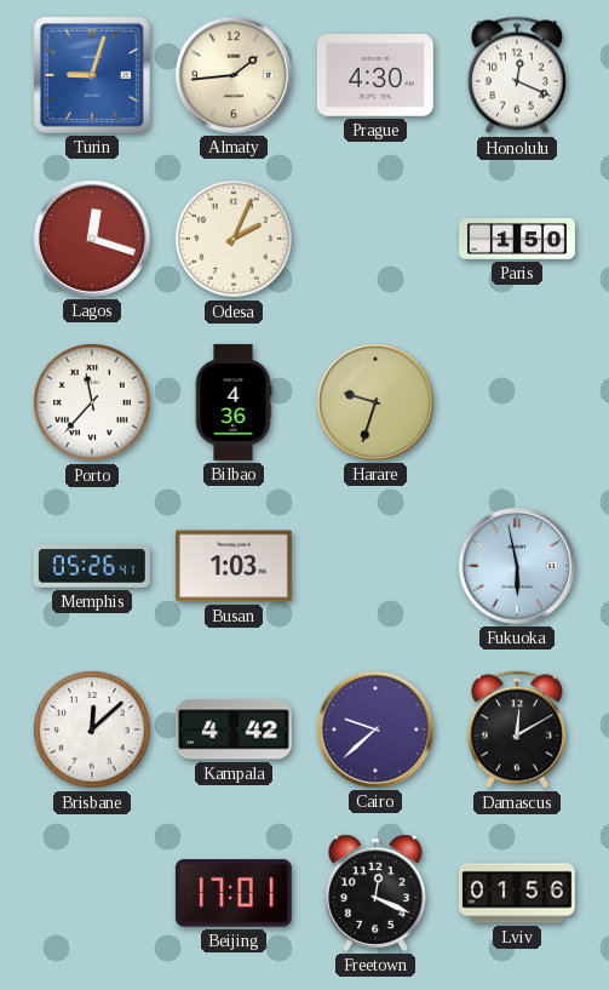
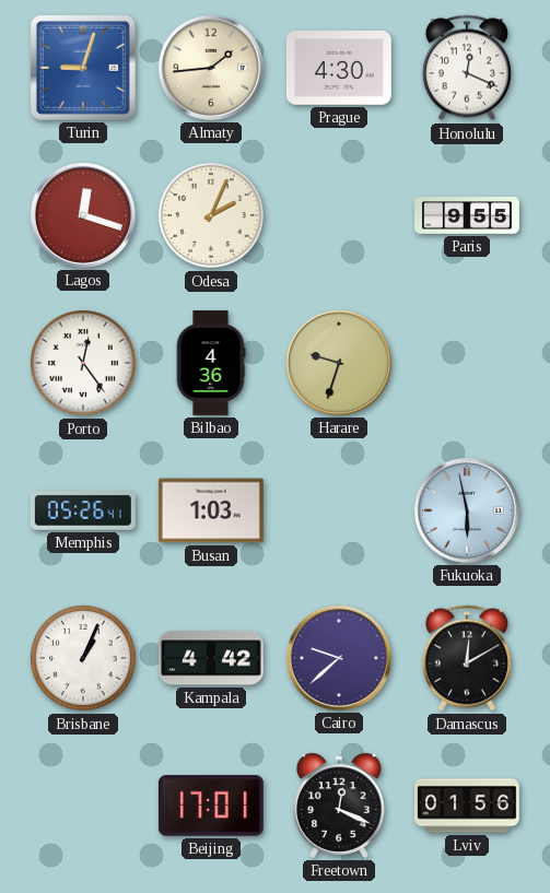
Paris: 1:50 -> 9:55 (468, 215)
Porto: 11:37 -> 12:24 (84, 363)
Brisbane: 12:08 -> 1:04 (84, 658)
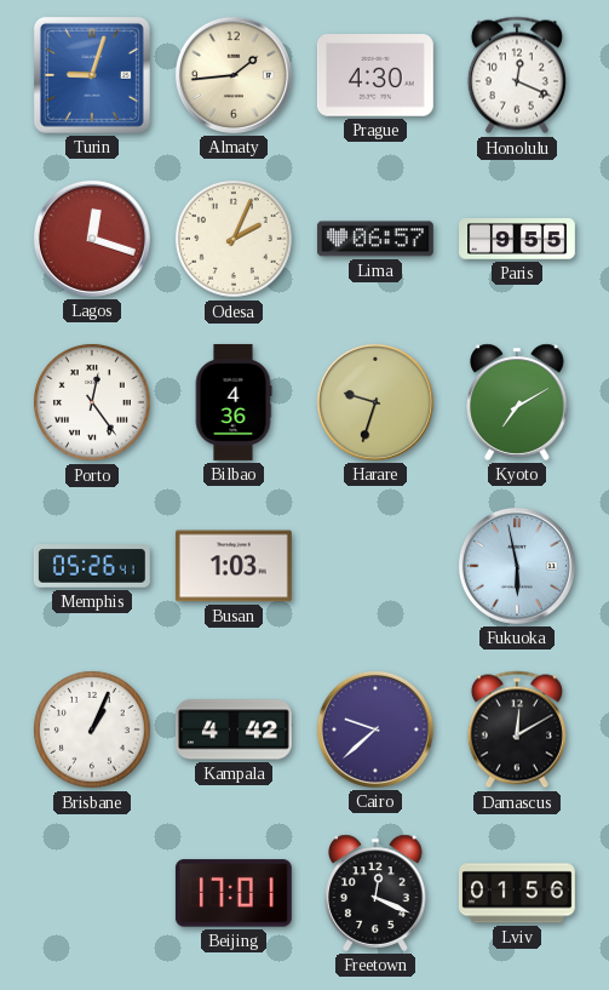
Lima: none -> 06:57 (375, 239)
Kyoto: none -> 7:10 (517, 402)
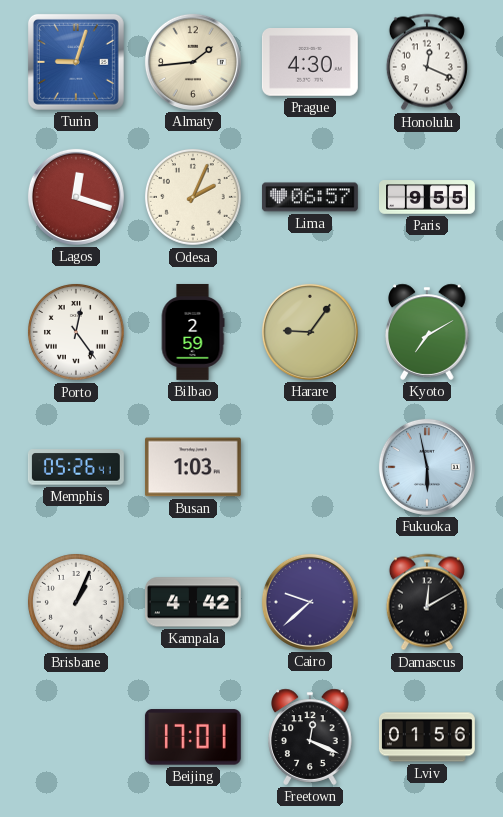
Bilbao: 4:36 -> 2:59 (193, 332)
Harare: 9:33 -> 9:06 (310, 332)
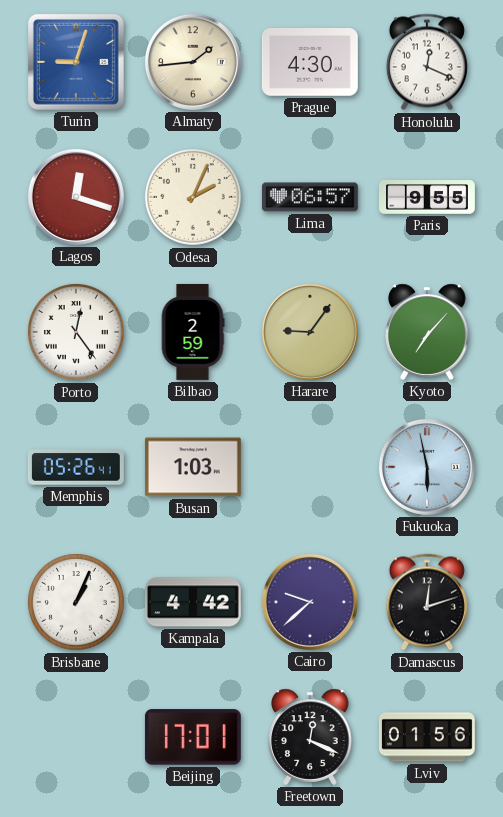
Kyoto: 7:10 -> 7:07 (427, 332)
Damascus: 12:10 -> 12:12 (427, 602)
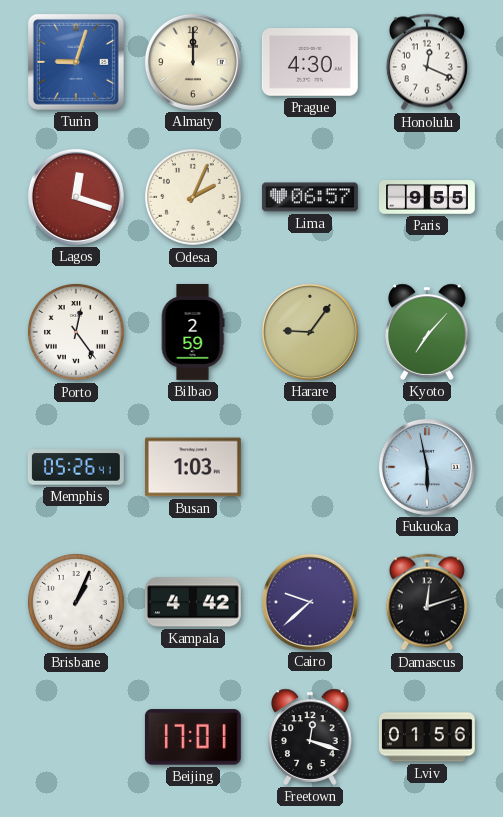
Almaty: 1:44 -> 12:00 (193, 62)
Freetown: 12:19 -> 12:18 (310, 737)
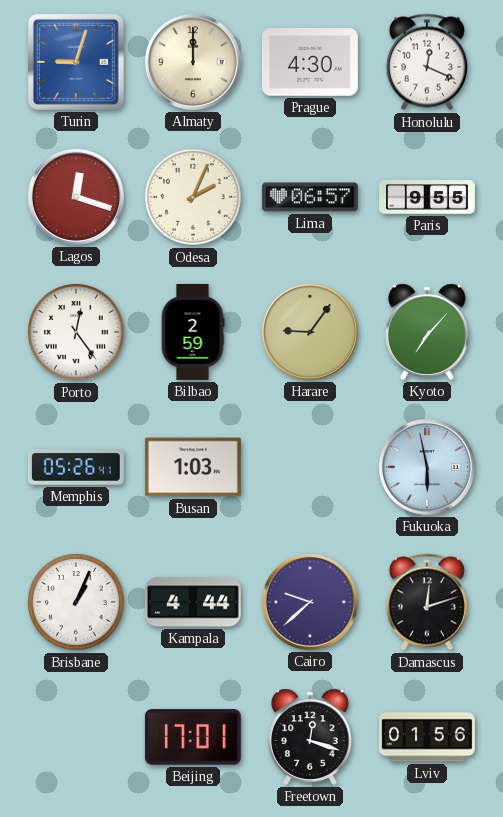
Kampala: 4:42 -> 4:44 (193, 602)
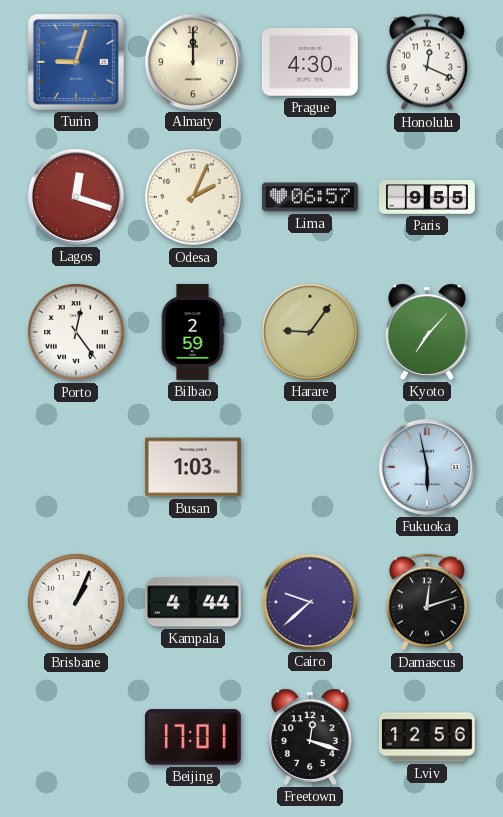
Memphis: 05:26 -> none (76, 467)
Lviv: 01:56 -> 12:56 (427, 737)
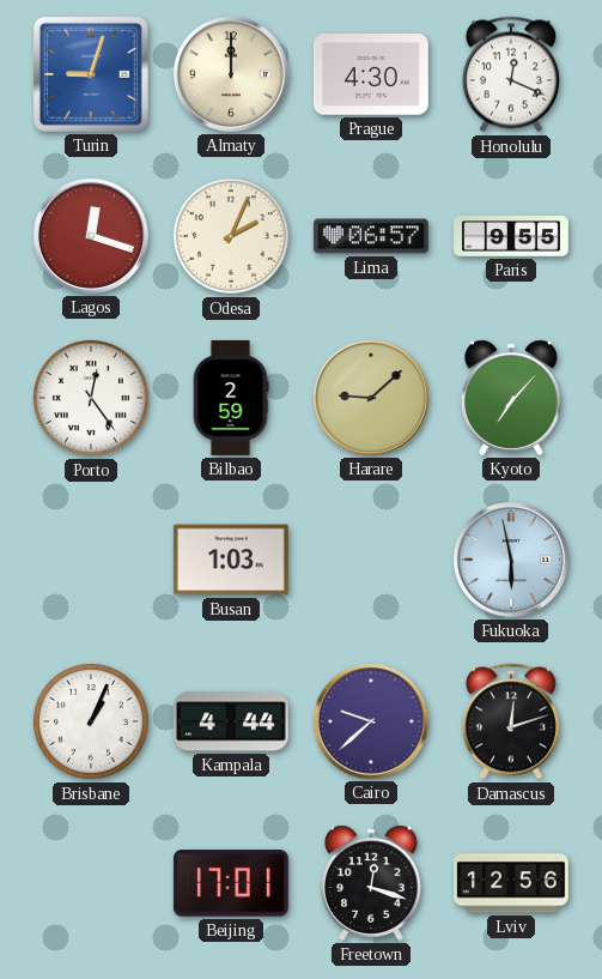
Harare: 9:06 -> 9:08 (371, 398)
